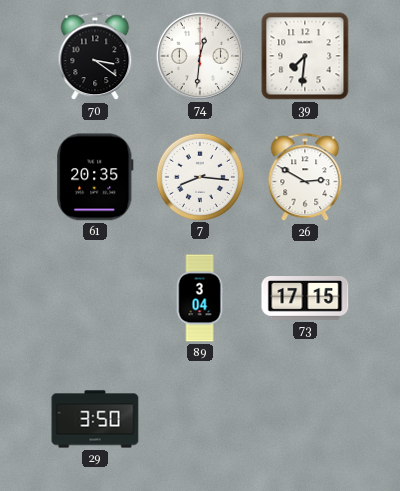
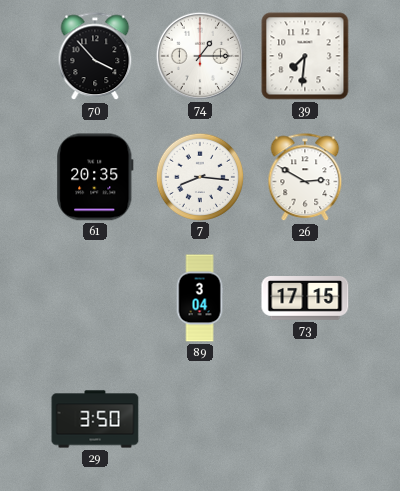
70: 3:21 -> 3:53 (95, 57)
74: 12:31 -> 1:15 (200, 56)
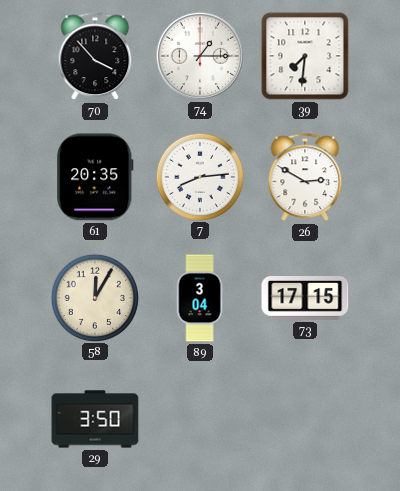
7: 8:16 -> 8:14 (199, 176)
58: none -> 12:05 (94, 297)
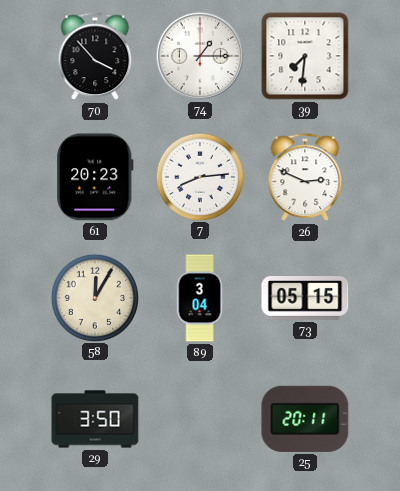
61: 20:35 -> 20:23 (95, 177)
26: 2:50 -> 2:49 (305, 178)
73: 17:15 -> 05:15 (305, 299)
25: none -> 20:11 (305, 419)
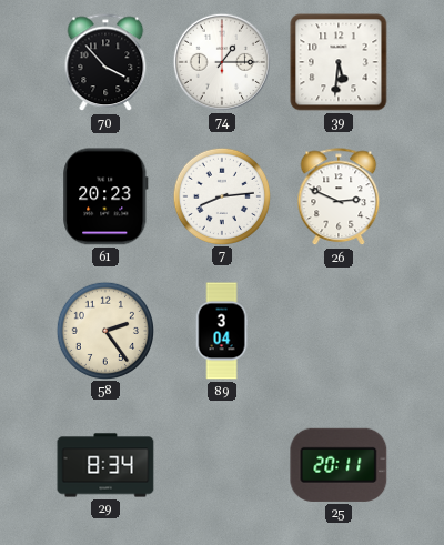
39: 7:31 -> 5:31 (339, 62)
58: 12:05 -> 2:24 (104, 330)
73: 05:15 -> none (305, 299)
29: 3:50 -> 8:34 (105, 465)
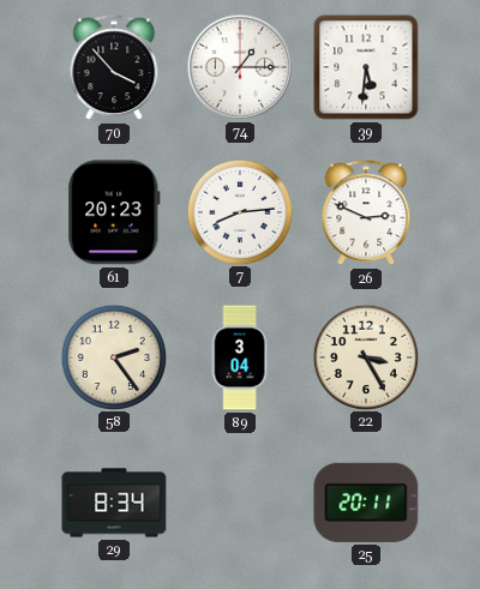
22: none -> 3:25 (365, 356)
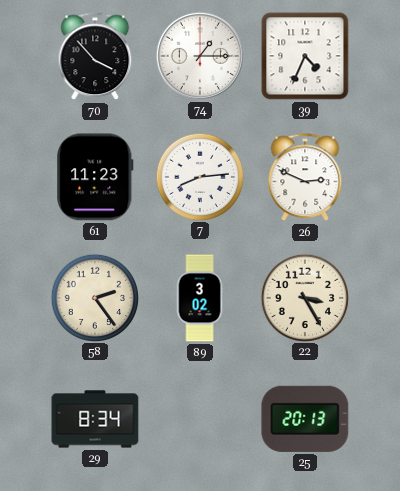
39: 5:31 -> 4:34 (305, 56)
61: 20:23 -> 11:23 (95, 177)
89: 3:04 -> 3:02 (200, 298)
25: 20:11 -> 20:13 (305, 419)
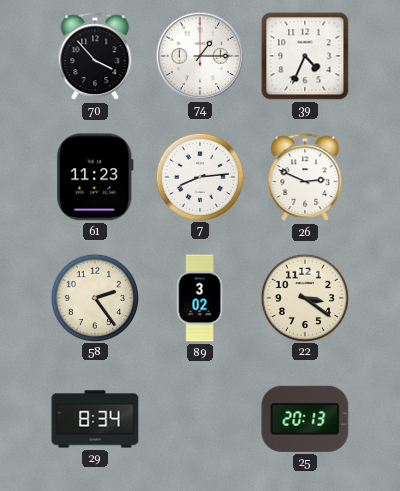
22: 3:25 -> 3:21 (304, 297)
